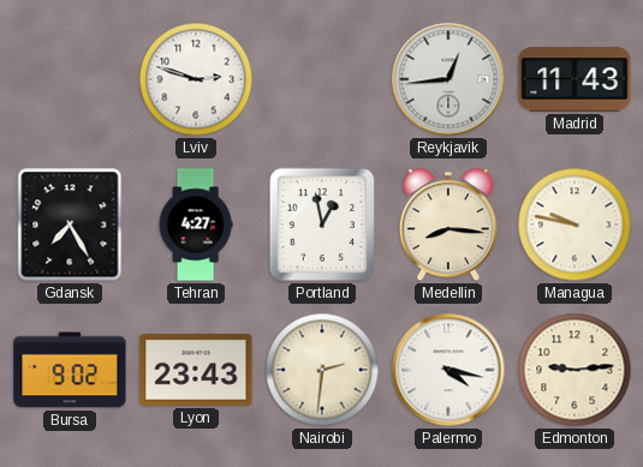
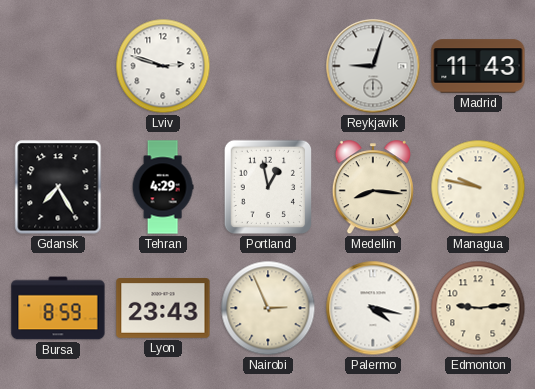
Reykjavik: 12:44 -> 9:03 (373, 66)
Tehran: 4:27 -> 4:29 (163, 187)
Bursa: 9:02 -> 8:59 (58, 308)
Nairobi: 2:31 -> 2:56 (268, 308)
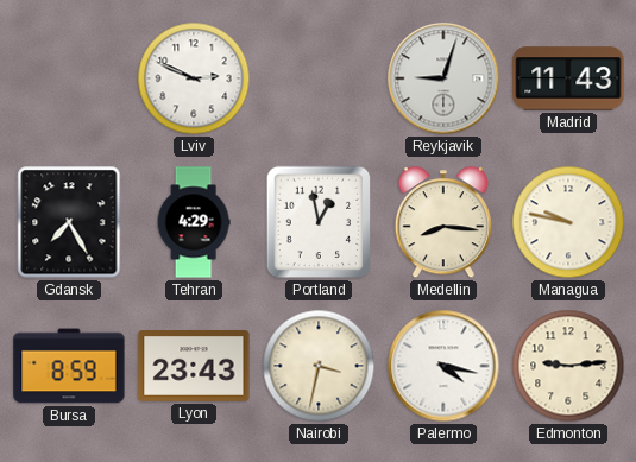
Lviv: 2:48 -> 2:49 (194, 78)
Nairobi: 2:56 -> 3:32 (319, 366)
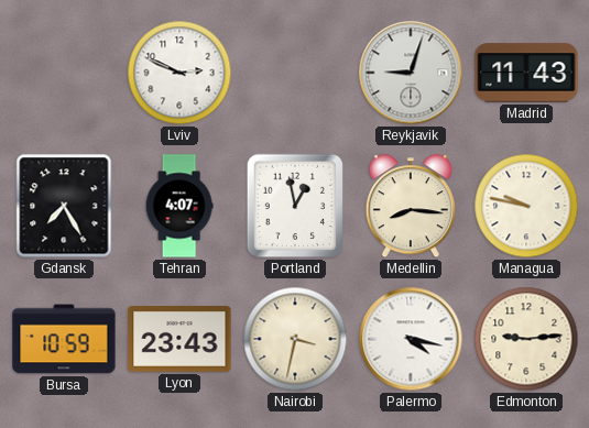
Tehran: 4:29 -> 4:07 (179, 206)
Bursa: 8:59 -> 10:59 (64, 339)
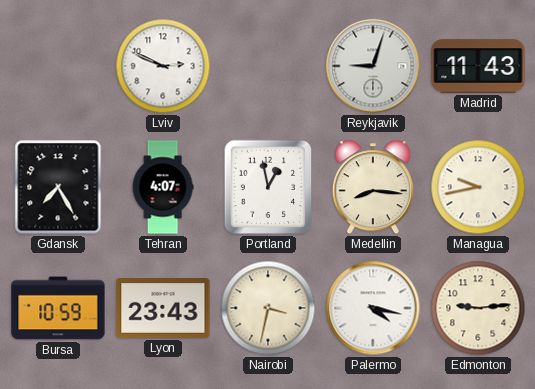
Managua: 9:47 -> 9:43 (478, 187)
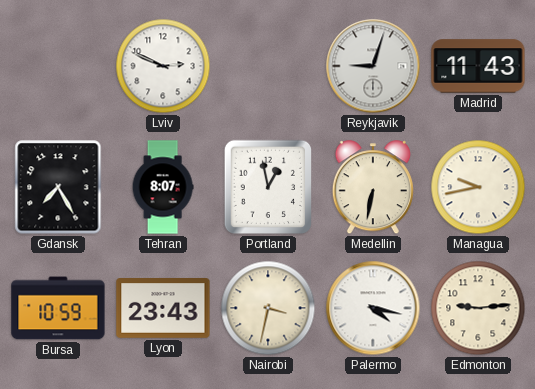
Tehran: 4:07 -> 8:07 (163, 187)
Medellin: 8:16 -> 6:32 (373, 188)
